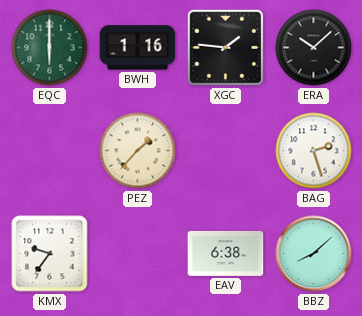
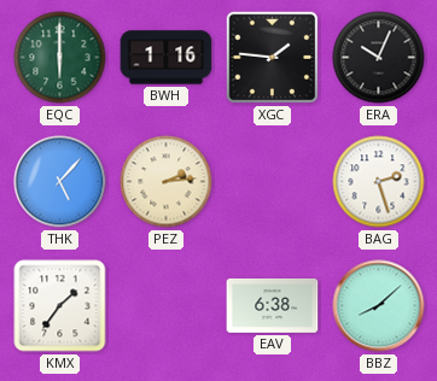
ERA: 10:08 -> 10:04 (379, 58)
THK: none -> 5:07 (60, 182)
PEZ: 1:37 -> 2:14 (167, 182)
KMX: 9:36 -> 1:36 (60, 306)
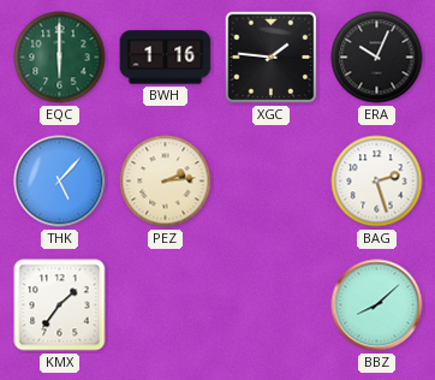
EAV: 6:38 -> none (273, 305)
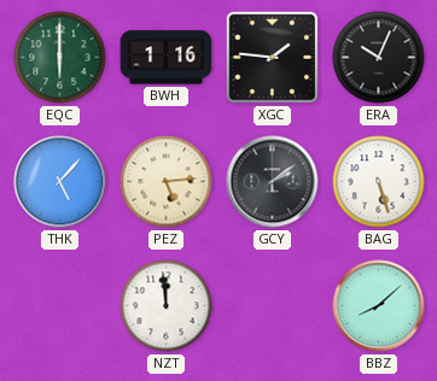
PEZ: 2:14 -> 5:14 (167, 182)
GCY: none -> 2:09 (273, 182)
BAG: 2:27 -> 5:27 (379, 182)
KMX: 1:36 -> none (60, 305)
NZT: none -> 11:59 (167, 306)
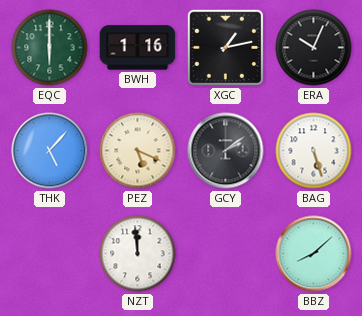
XGC: 1:46 -> 1:13 (226, 48)
PEZ: 5:14 -> 5:19 (138, 151)
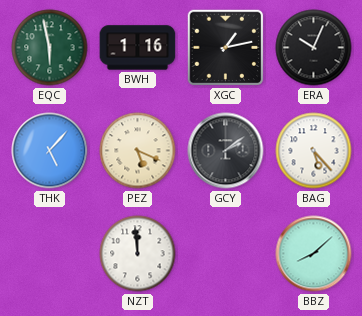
EQC: 6:00 -> 5:58 (50, 48)
BAG: 5:27 -> 5:23 (314, 151)
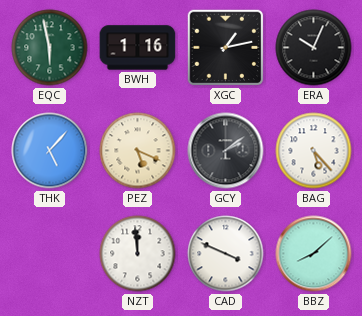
CAD: none -> 3:49 (226, 254)
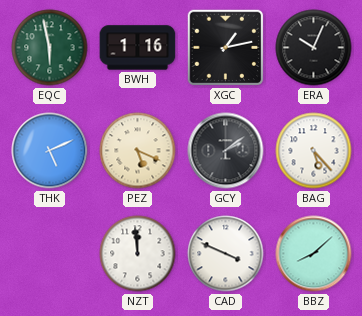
THK: 5:07 -> 5:11 (50, 151)
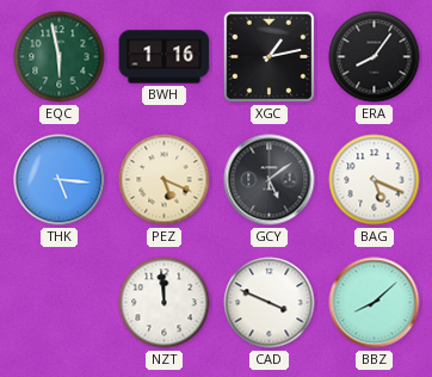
ERA: 10:04 -> 8:06 (375, 57)
THK: 5:11 -> 5:16 (60, 180)
GCY: 2:09 -> 5:09 (270, 180)
BAG: 5:23 -> 5:19 (375, 180)
